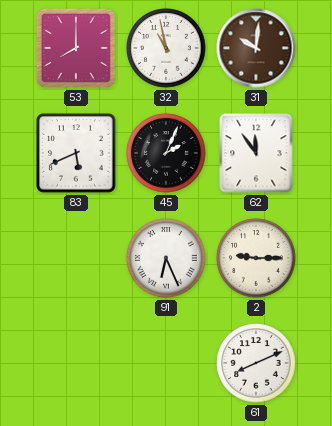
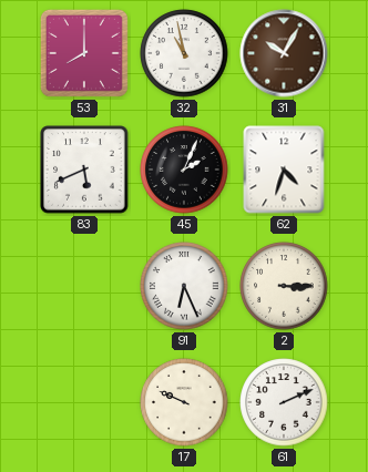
31: 10:01 -> 10:05 (284, 53)
62: 11:54 -> 4:33 (284, 170)
2: 9:15 -> 3:15 (284, 286)
17: none -> 9:49 (184, 402)
61: 8:11 -> 2:11 (284, 402)
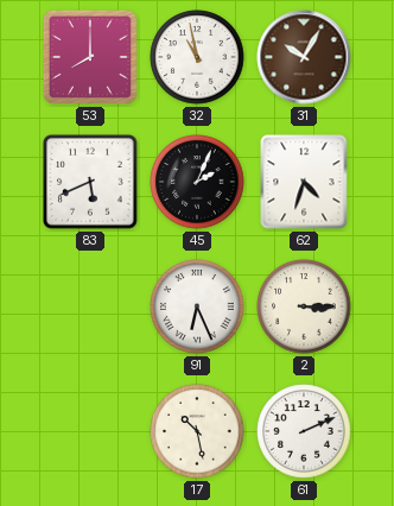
17: 9:49 -> 10:28 (197, 431)
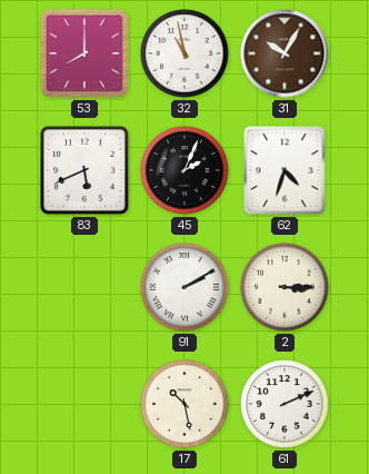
91: 6:26 -> 2:10 (184, 287)
